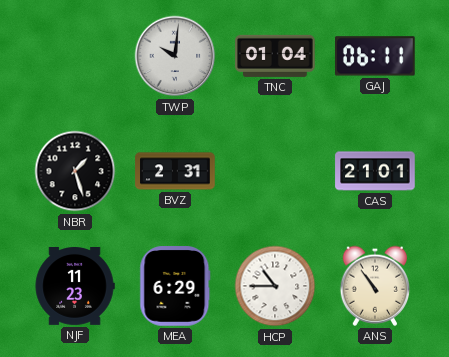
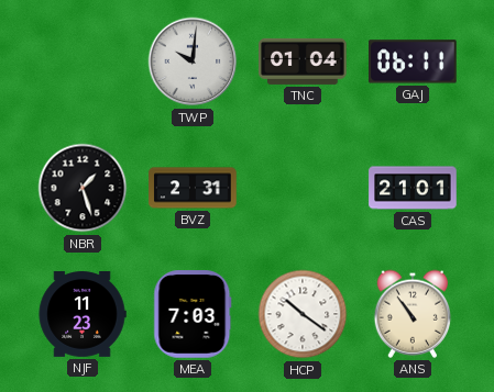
MEA: 6:29 -> 7:03 (193, 314)
HCP: 10:45 -> 10:21 (303, 314)
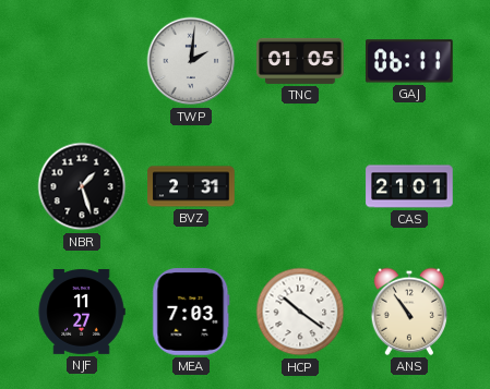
TWP: 10:01 -> 2:01 (191, 61)
TNC: 01:04 -> 01:05 (300, 61)
NJF: 11:23 -> 11:27 (82, 313)
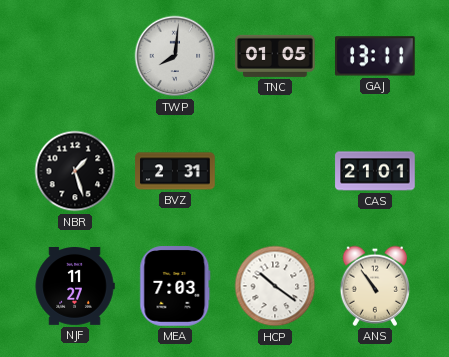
TWP: 2:01 -> 8:01 (175, 56)
GAJ: 06:11 -> 13:11 (376, 56)
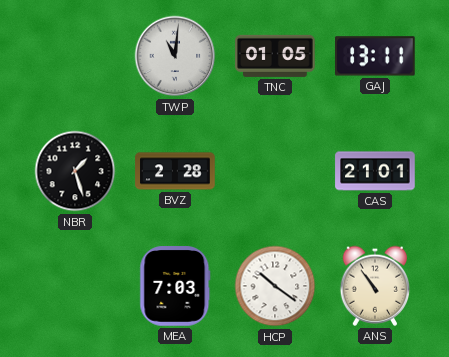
TWP: 8:01 -> 11:01 (175, 56)
BVZ: 2:31 -> 2:28 (175, 171)
NJF: 11:27 -> none (75, 287)
